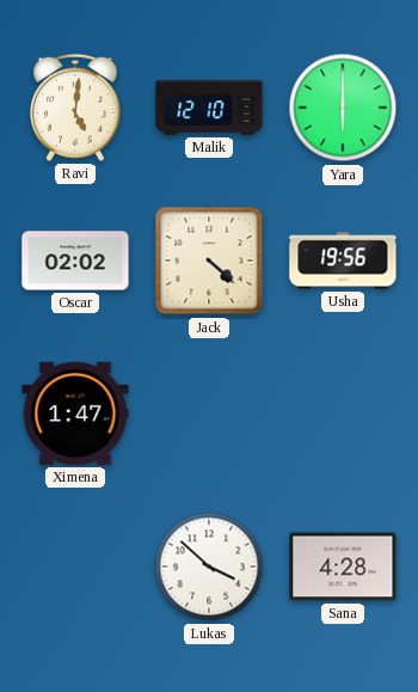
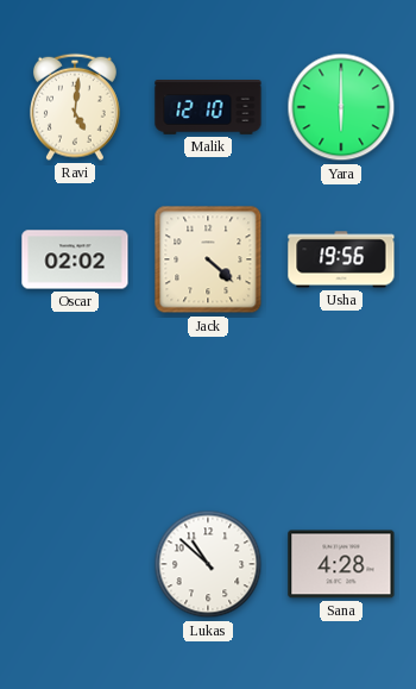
Ximena: 1:47 -> none (75, 414)
Lukas: 3:52 -> 10:52 (208, 564)
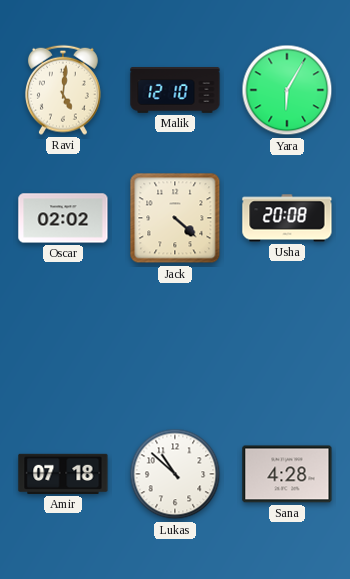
Yara: 6:00 -> 6:05 (287, 90)
Usha: 19:56 -> 20:08 (287, 218)
Amir: none -> 07:18 (63, 474)
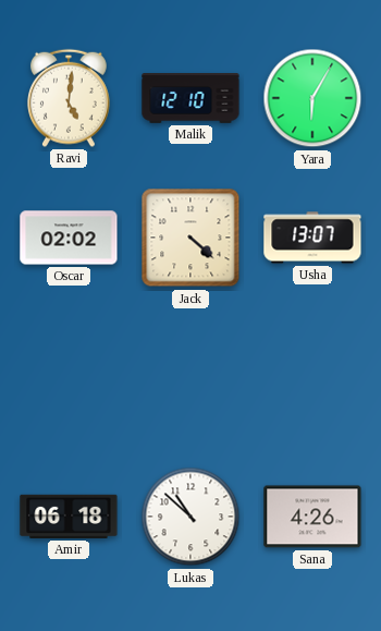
Usha: 20:08 -> 13:07 (312, 238)
Amir: 07:18 -> 06:18 (69, 517)
Sana: 4:28 -> 4:26 (312, 517)
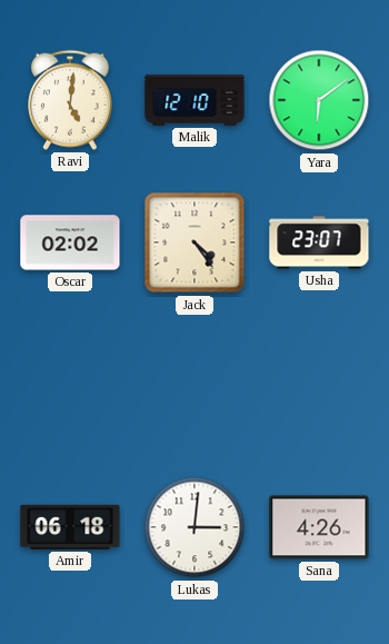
Yara: 6:05 -> 6:09 (319, 100)
Jack: 4:22 -> 4:24 (194, 242)
Usha: 13:07 -> 23:07 (319, 242)
Lukas: 10:52 -> 3:01 (194, 527)
